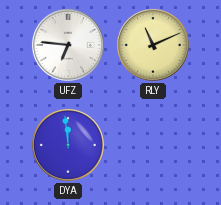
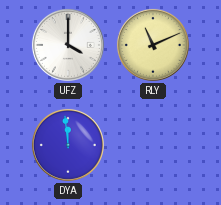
UFZ: 6:46 -> 4:00 (68, 45)
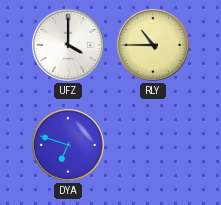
RLY: 11:11 -> 10:45 (153, 45)
DYA: 11:59 -> 6:48 (68, 145)
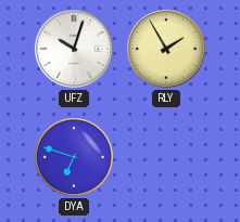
UFZ: 4:00 -> 10:03 (74, 49)
RLY: 10:45 -> 1:55 (166, 49)
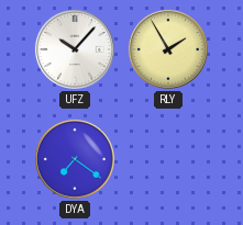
UFZ: 10:03 -> 10:07 (75, 49)
DYA: 6:48 -> 7:21 (75, 159)
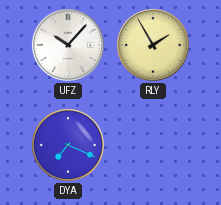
DYA: 7:21 -> 7:19 (68, 145)
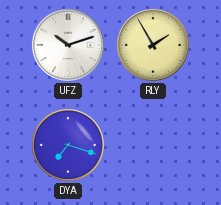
UFZ: 10:07 -> 10:12 (68, 45)
DYA: 7:19 -> 7:18 (68, 145)
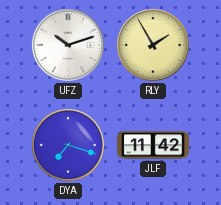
JLF: none -> 11:42 (154, 145)
